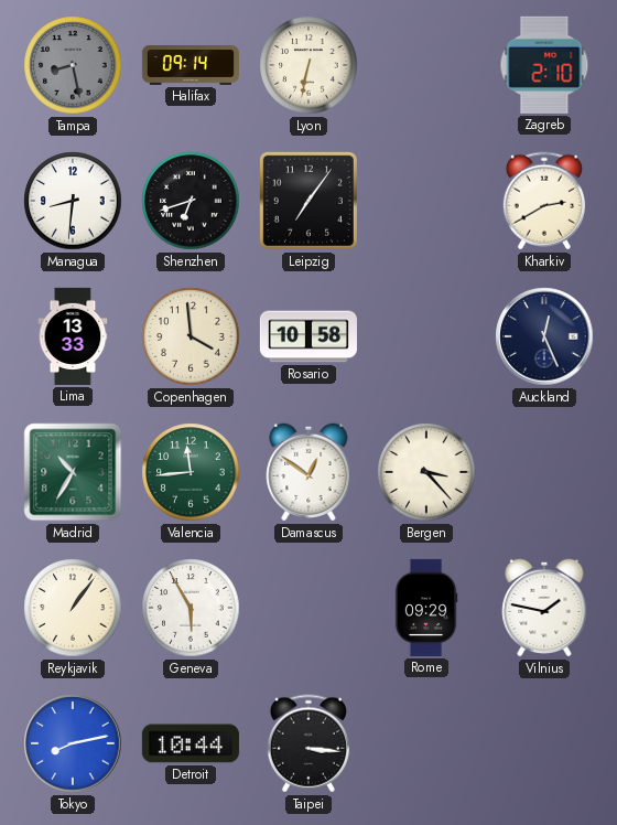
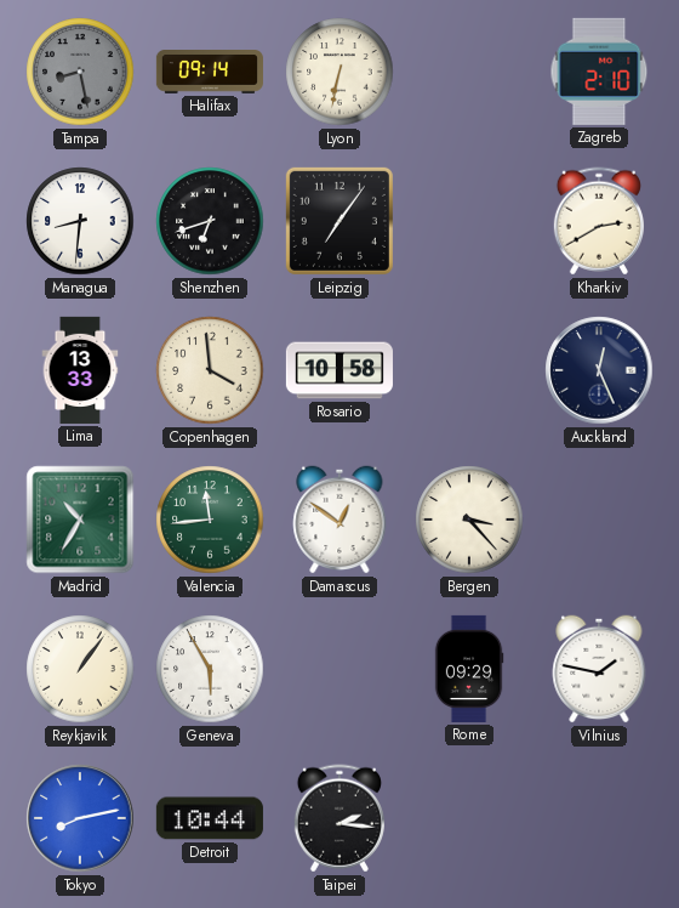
Taipei: 3:16 -> 2:16 (339, 818)
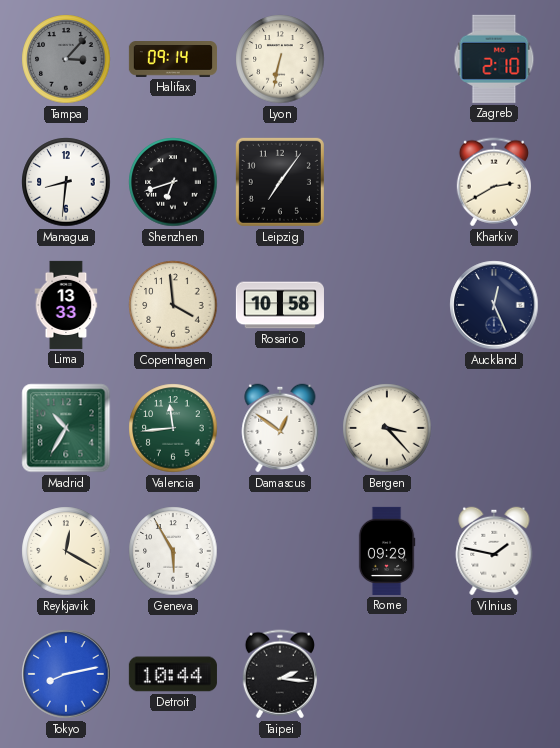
Tampa: 8:28 -> 3:07 (66, 59)
Reykjavik: 1:06 -> 12:20 (66, 551)
